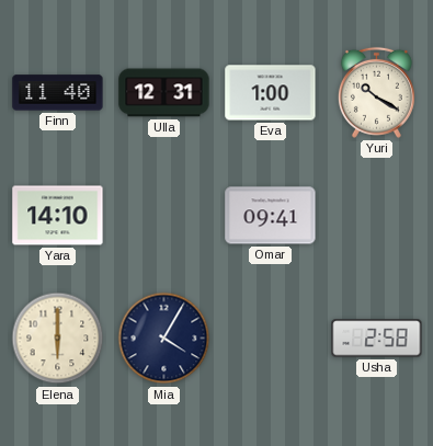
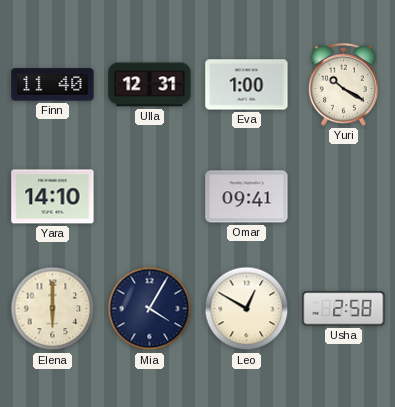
Leo: none -> 12:50 (247, 309)
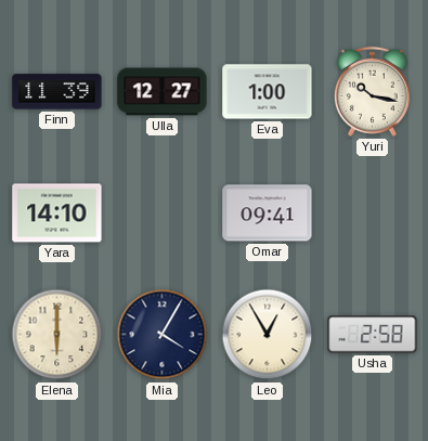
Finn: 11:40 -> 11:39 (57, 92)
Ulla: 12:31 -> 12:27 (163, 92)
Yuri: 10:20 -> 10:17 (372, 91)
Leo: 12:50 -> 12:55 (268, 335)
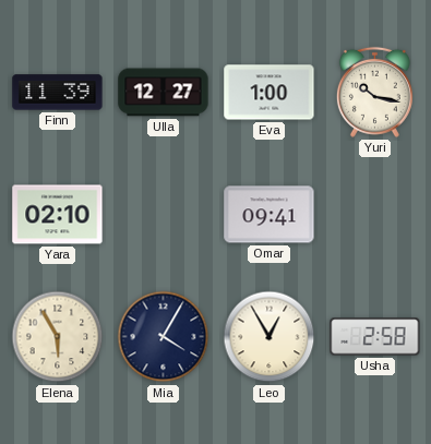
Yara: 14:10 -> 02:10 (58, 215)
Elena: 6:00 -> 5:55 (58, 337)
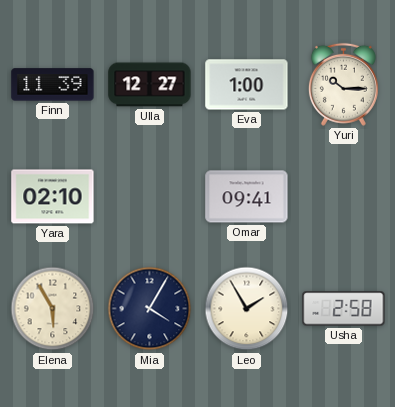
Yuri: 10:17 -> 10:15 (343, 84)
Leo: 12:55 -> 1:55 (247, 309)
